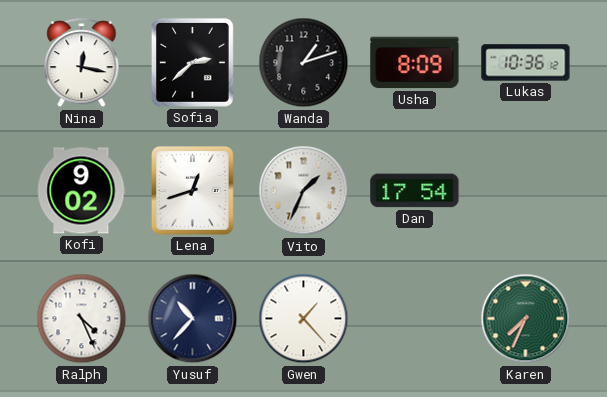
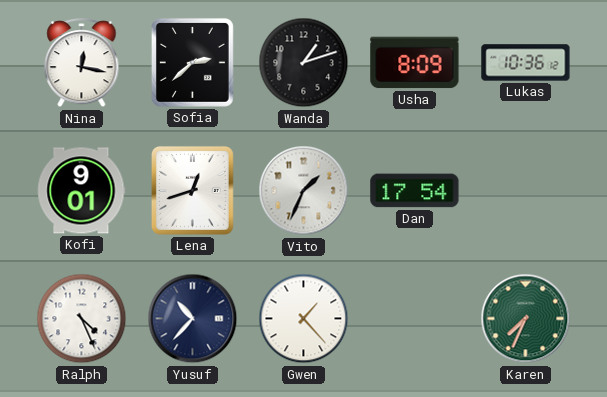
Kofi: 9:02 -> 9:01 (81, 191)
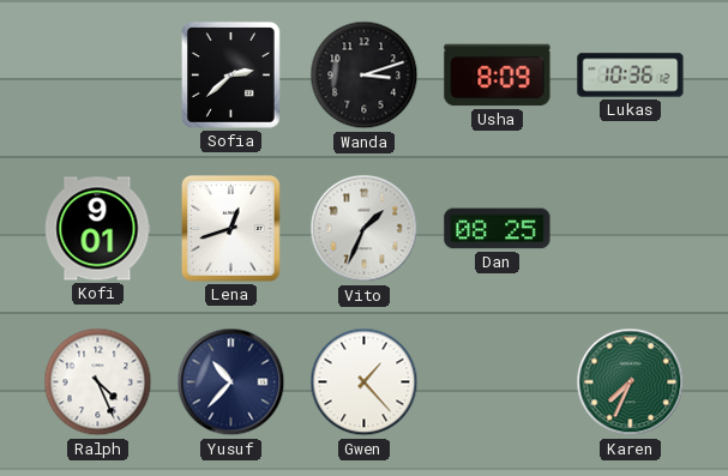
Nina: 12:17 -> none (82, 63)
Wanda: 1:12 -> 3:12 (365, 76)
Dan: 17:54 -> 08:25 (498, 229)
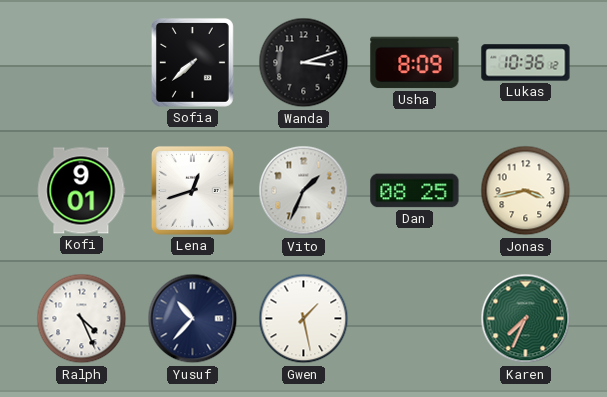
Sofia: 2:38 -> 7:38 (192, 62)
Jonas: none -> 3:43 (526, 191)
Gwen: 1:23 -> 1:28 (304, 319)
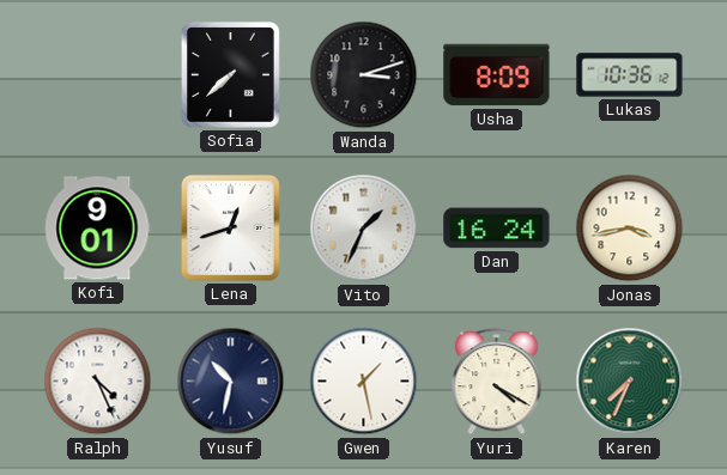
Dan: 08:25 -> 16:24 (497, 229)
Yusuf: 10:37 -> 10:32 (231, 382)
Yuri: none -> 4:20 (497, 382)
